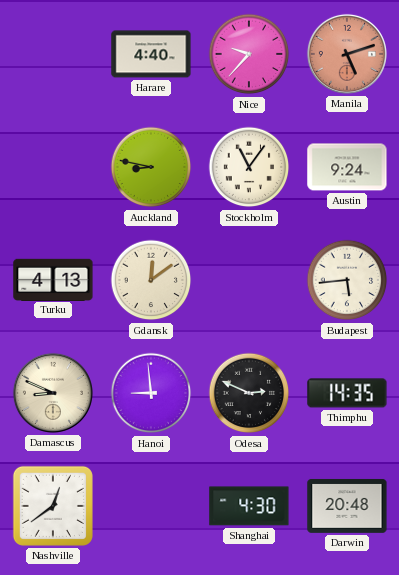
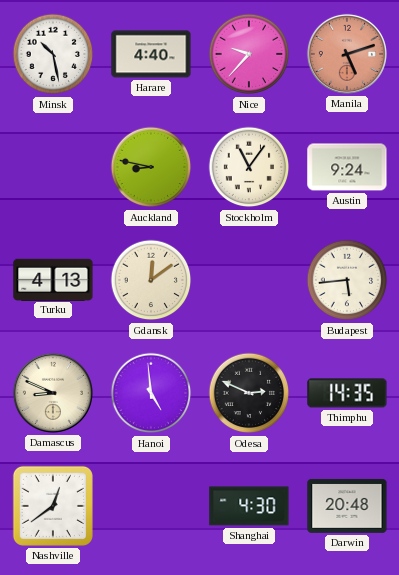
Minsk: none -> 10:28 (53, 54)
Hanoi: 8:59 -> 4:59 (151, 393)
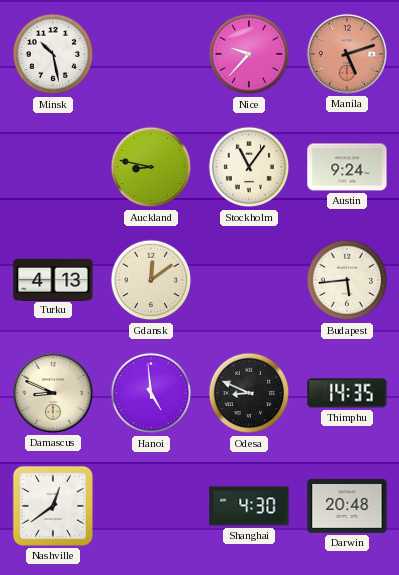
Harare: 4:40 -> none (151, 54)
Odesa: 2:49 -> 8:49 (249, 393)
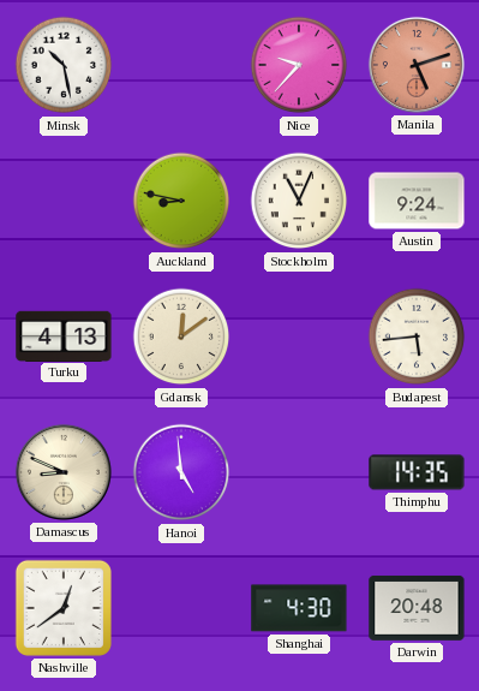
Stockholm: 11:06 -> 11:04 (299, 201)
Odesa: 8:49 -> none (249, 393)
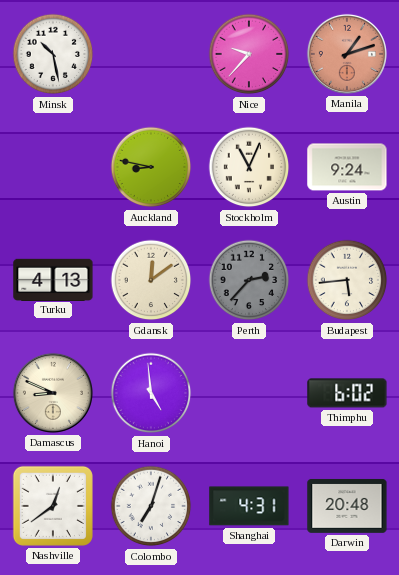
Manila: 5:12 -> 1:12 (347, 54)
Perth: none -> 2:37 (249, 280)
Thimphu: 14:35 -> 6:02 (347, 393)
Colombo: none -> 7:03 (151, 506)
Shanghai: 4:30 -> 4:31 (249, 506)
